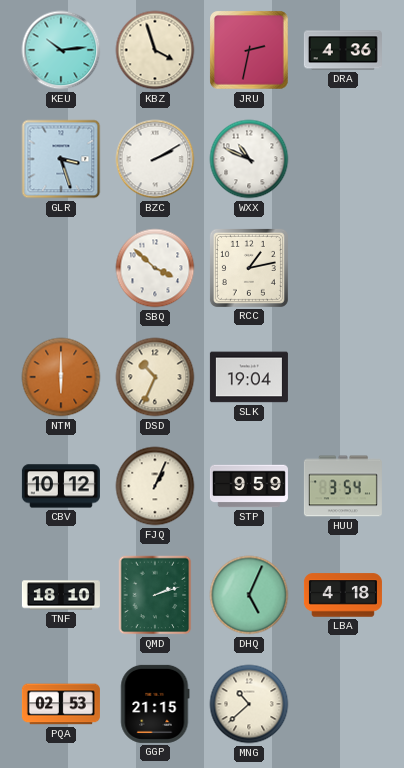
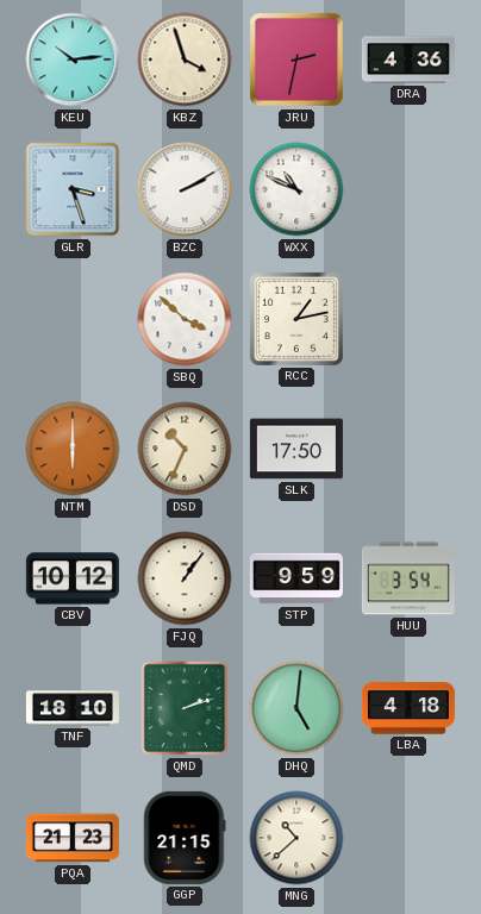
SLK: 19:04 -> 17:50 (296, 449)
FJQ: 1:04 -> 1:06 (185, 578)
DHQ: 5:04 -> 5:01 (296, 708)
PQA: 02:53 -> 21:23 (73, 838)
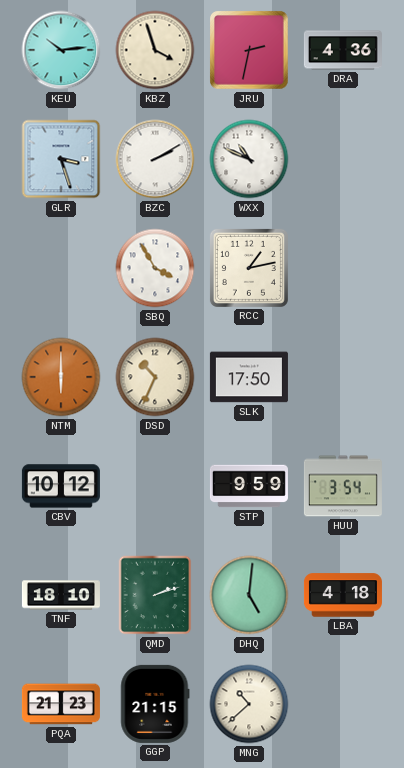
SBQ: 3:52 -> 3:55 (155, 268)
FJQ: 1:06 -> none (185, 578)
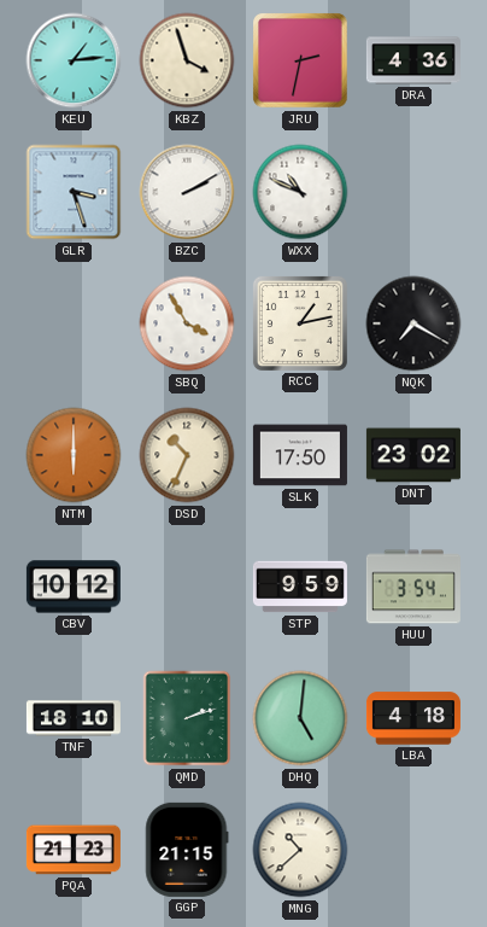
KEU: 10:14 -> 1:14 (74, 60)
NQK: none -> 7:20 (413, 323)
DNT: none -> 23:02 (413, 455)
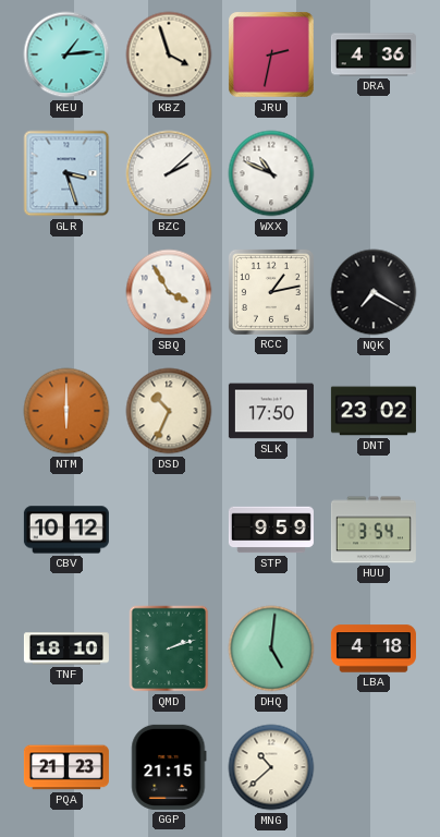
BZC: 2:10 -> 2:08 (169, 173)
